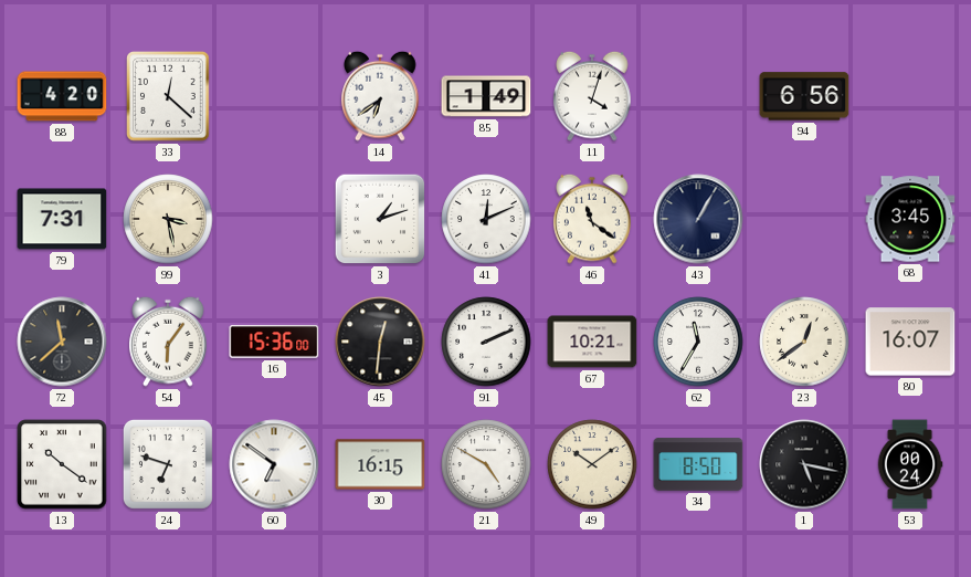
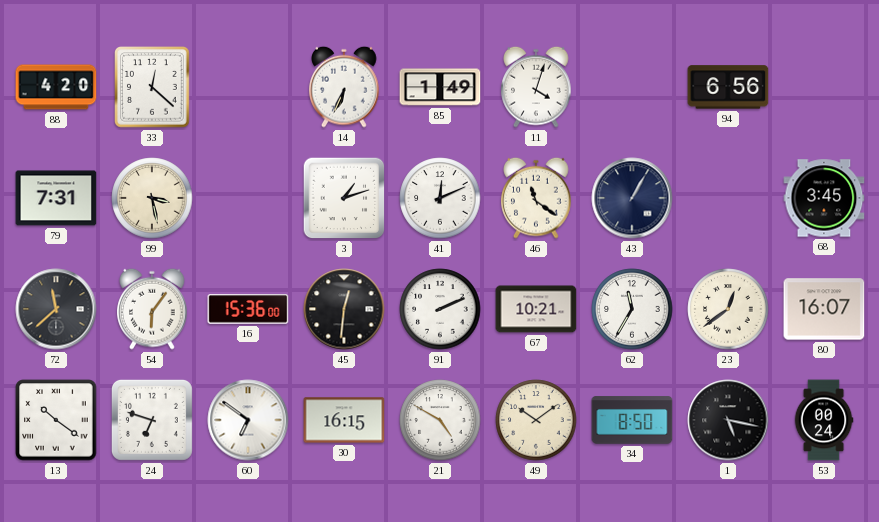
14: 6:39 -> 6:34 (344, 87)
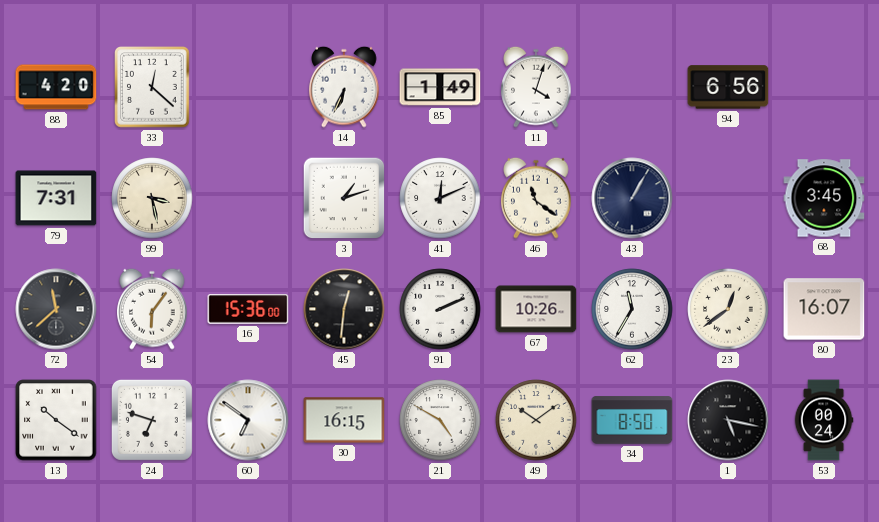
67: 10:21 -> 10:26 (536, 309)
